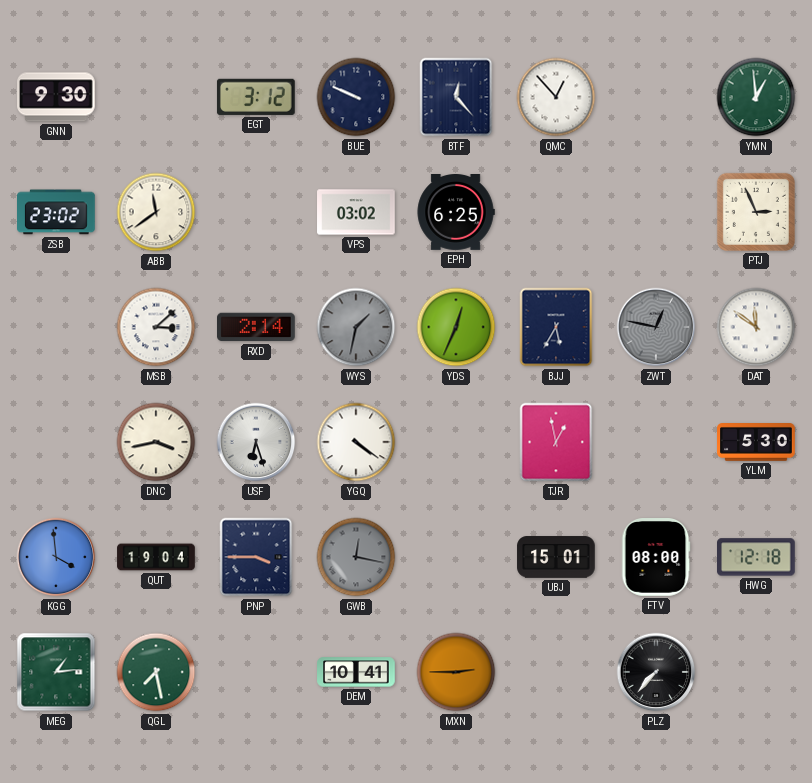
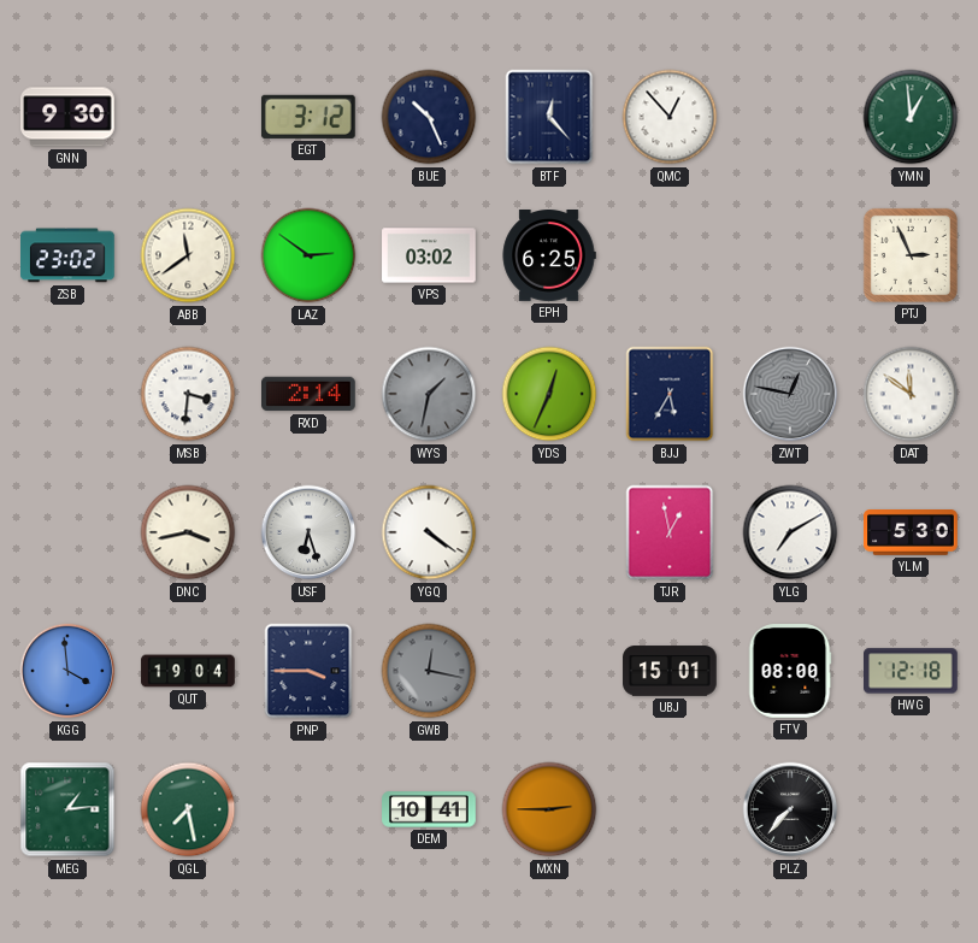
BUE: 9:49 -> 10:26 (429, 117)
LAZ: none -> 2:51 (308, 255)
MSB: 3:08 -> 3:31 (188, 394)
YLG: none -> 7:10 (790, 532)
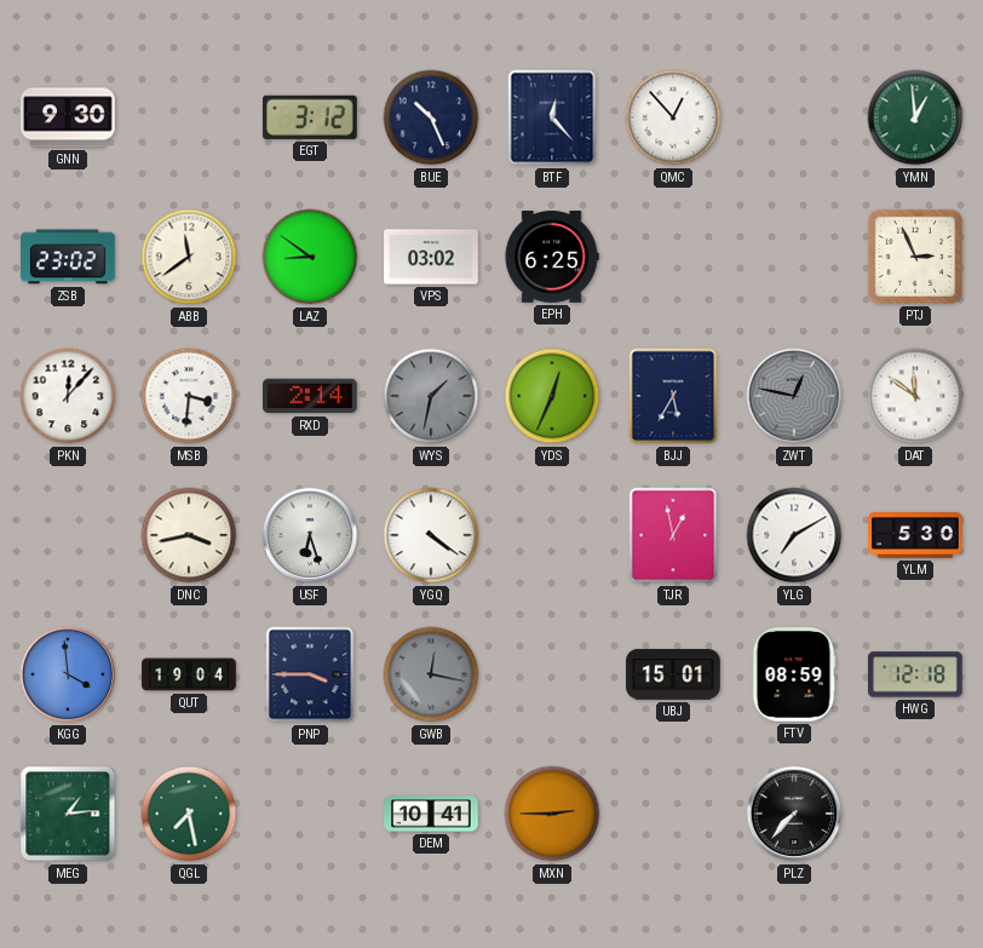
LAZ: 2:51 -> 8:51 (310, 257)
PKN: none -> 12:07 (68, 396)
FTV: 08:00 -> 08:59 (794, 674)
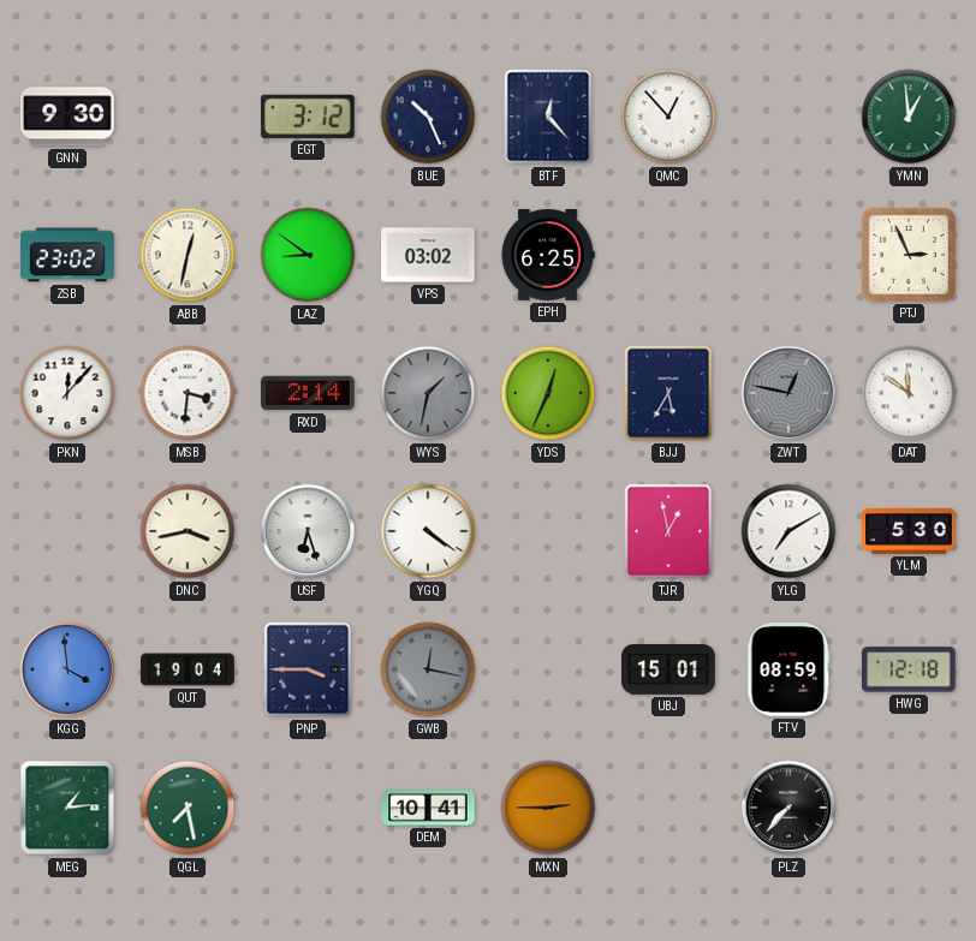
ABB: 11:39 -> 12:32 (188, 255)
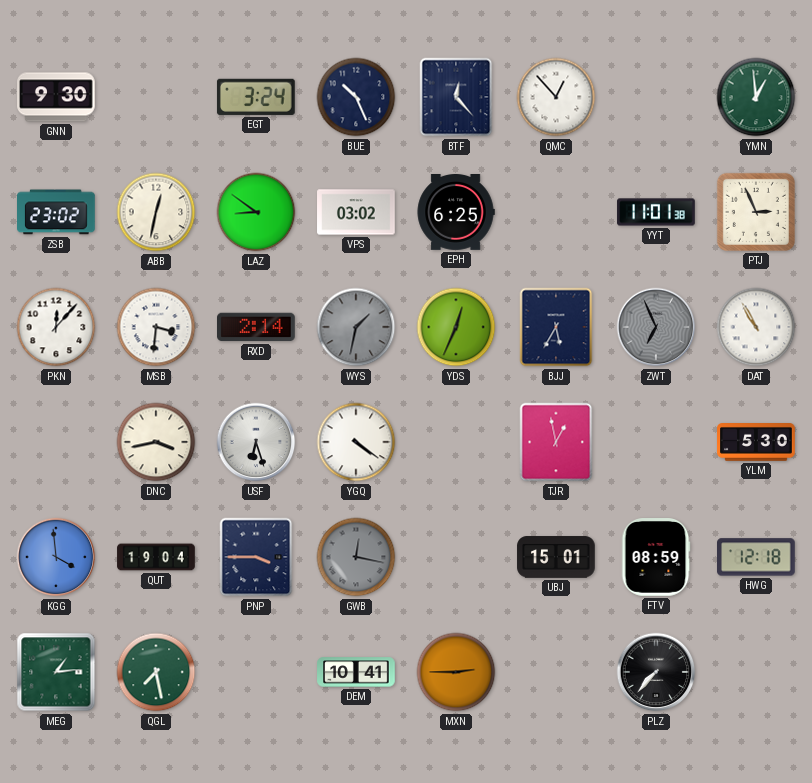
EGT: 3:12 -> 3:24 (256, 97)
YYT: none -> 11:01 (656, 212)
ZWT: 12:47 -> 6:56 (656, 327)
DAT: 11:51 -> 10:55 (756, 327)
YLG: 7:10 -> none (788, 531)
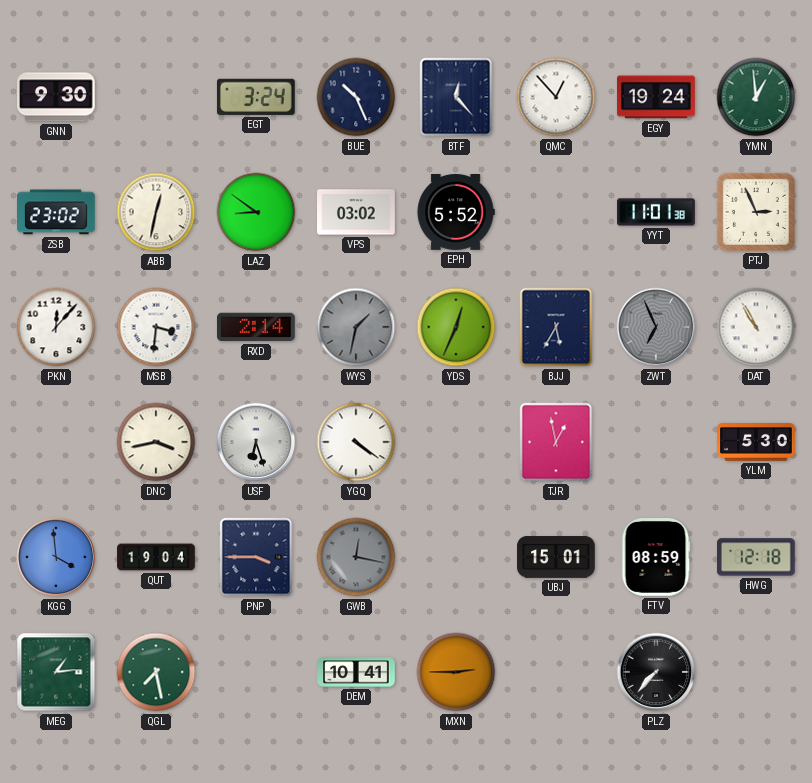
EGY: none -> 19:24 (656, 97)
EPH: 6:25 -> 5:52 (456, 213)
